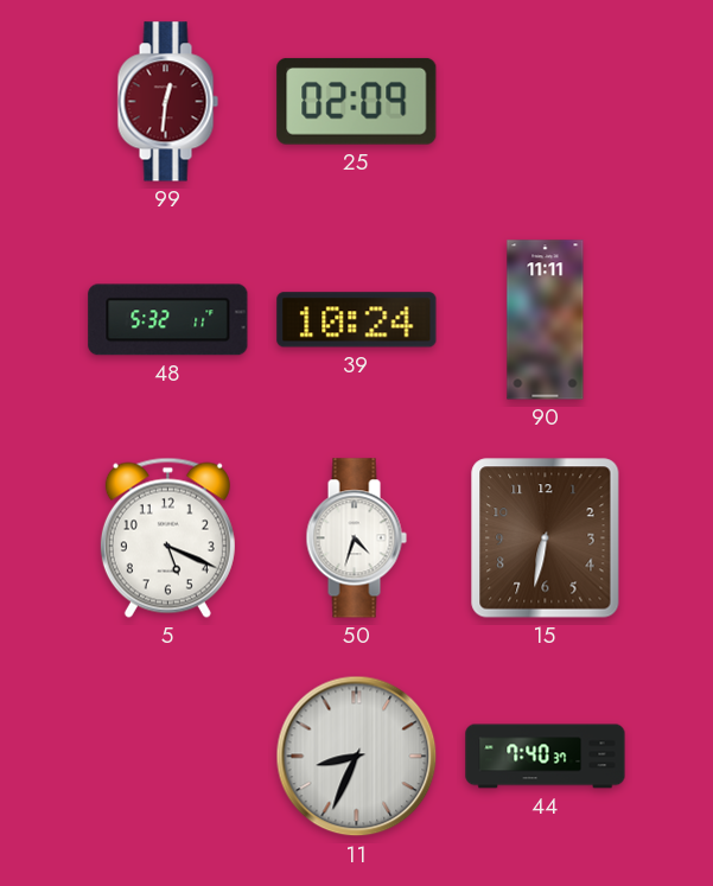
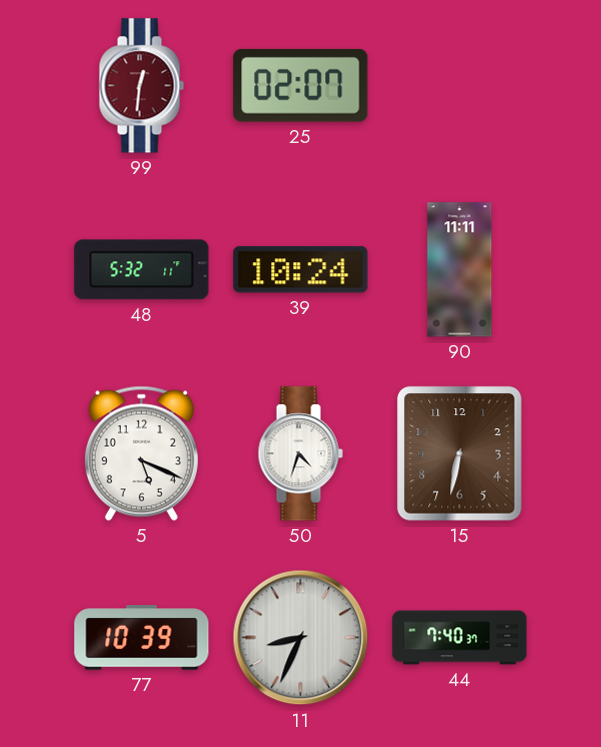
25: 02:09 -> 02:07 (301, 85)
77: none -> 10:39 (142, 638)
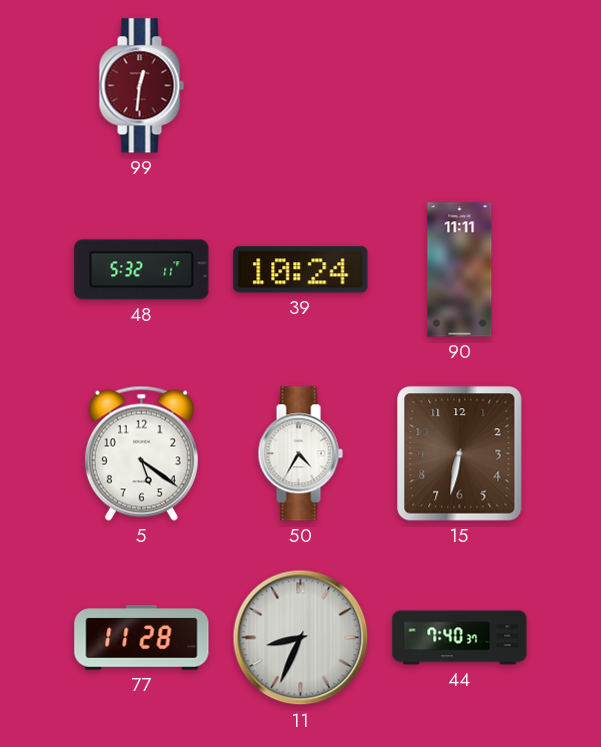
25: 02:07 -> none (301, 85)
5: 5:19 -> 5:21 (141, 453)
50: 4:33 -> 4:35 (300, 454)
77: 10:39 -> 11:28 (142, 638)
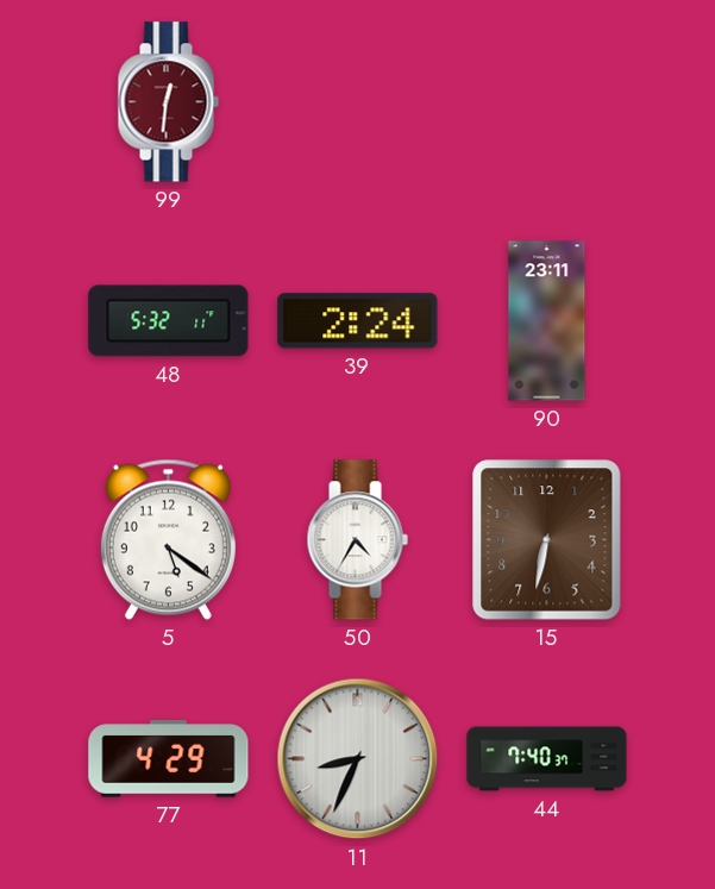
39: 10:24 -> 2:24 (358, 321)
90: 11:11 -> 23:11 (547, 321)
77: 11:28 -> 4:29 (169, 759)
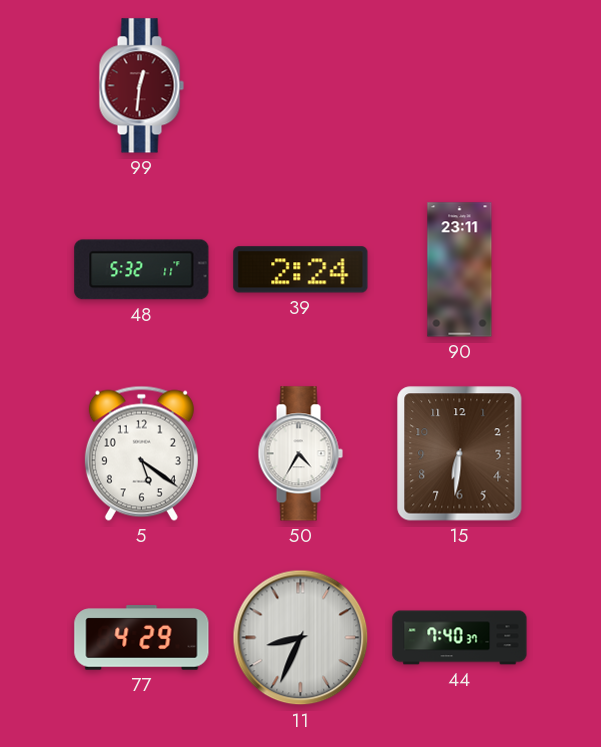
15: 6:32 -> 6:31 (460, 454)
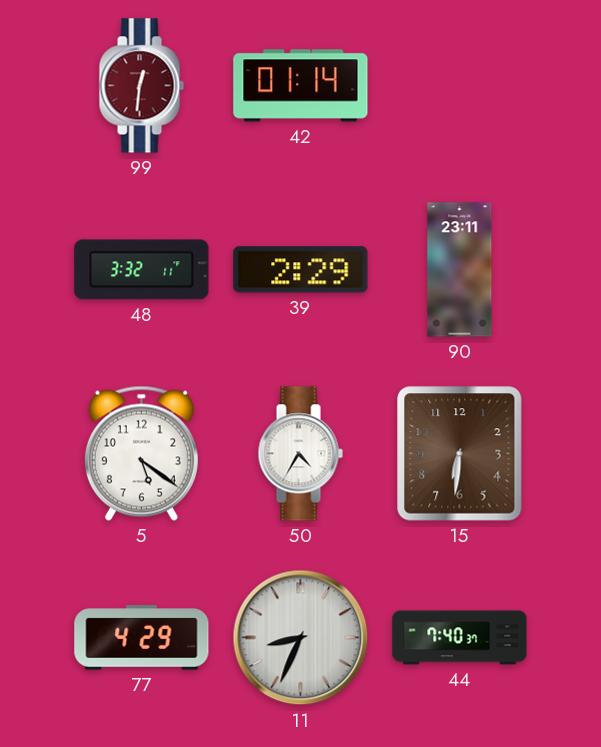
42: none -> 01:14 (301, 86)
48: 5:32 -> 3:32 (142, 270)
39: 2:24 -> 2:29 (301, 270)
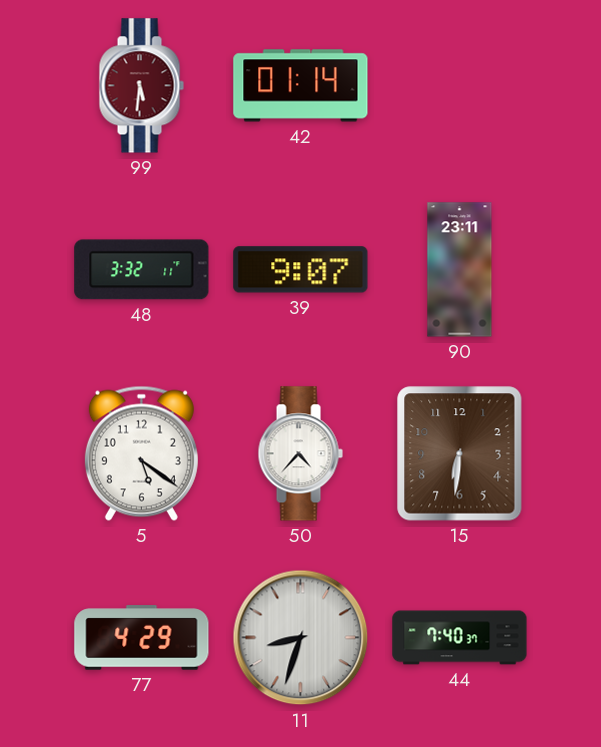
99: 12:31 -> 5:31 (141, 86)
39: 2:29 -> 9:07 (301, 270)
50: 4:35 -> 4:37 (300, 454)
11: 8:34 -> 8:33 (301, 638)
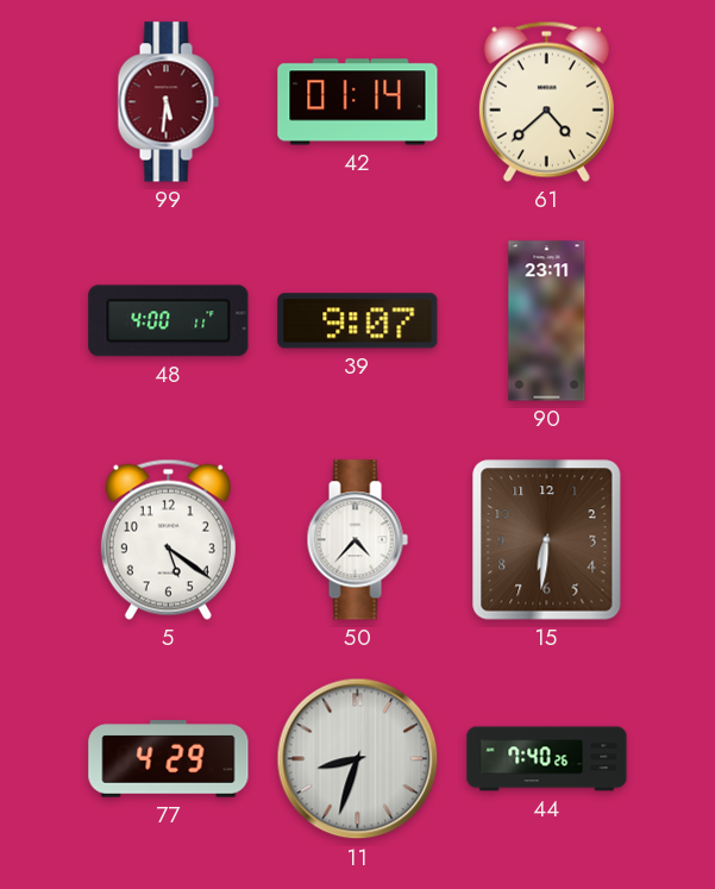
61: none -> 4:38 (546, 101)
48: 3:32 -> 4:00 (169, 321)
44: 7:40:37 -> 7:40:26 (547, 759)
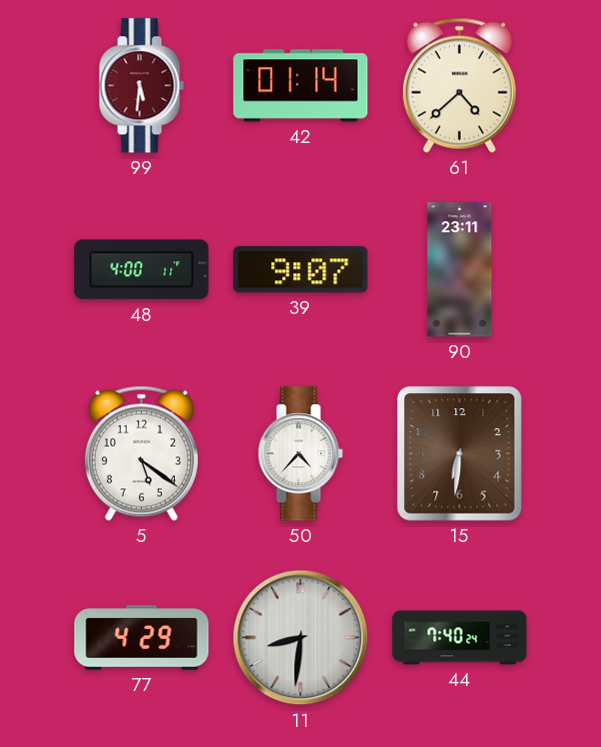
11: 8:33 -> 8:31 (301, 638)
44: 7:40:26 -> 7:40:24 (460, 638)
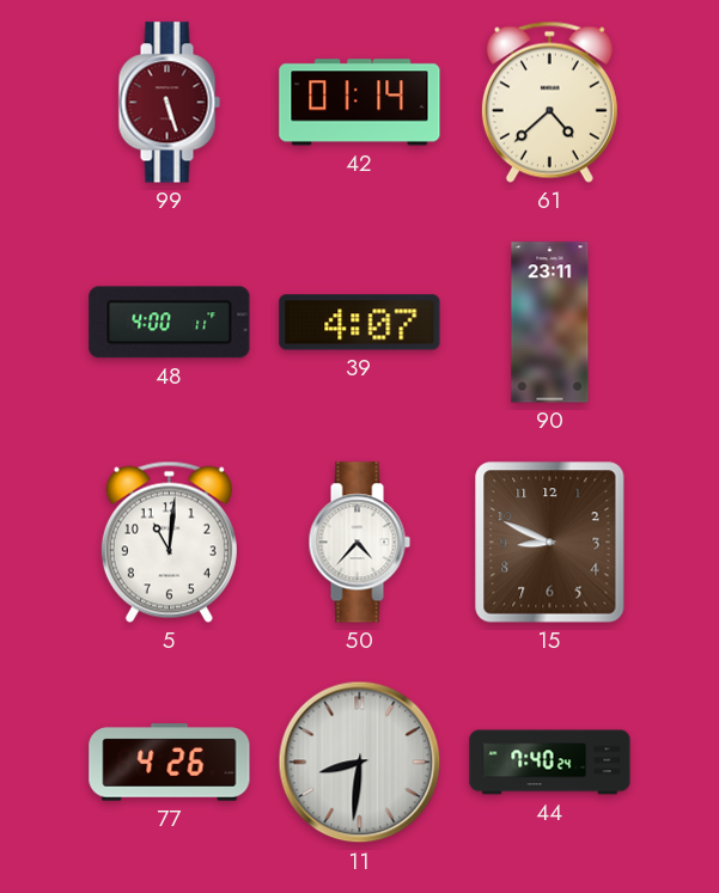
99: 5:31 -> 5:27 (169, 103)
39: 9:07 -> 4:07 (360, 323)
5: 5:21 -> 11:01 (169, 542)
15: 6:31 -> 8:49 (550, 543)
77: 4:29 -> 4:26 (170, 763)
